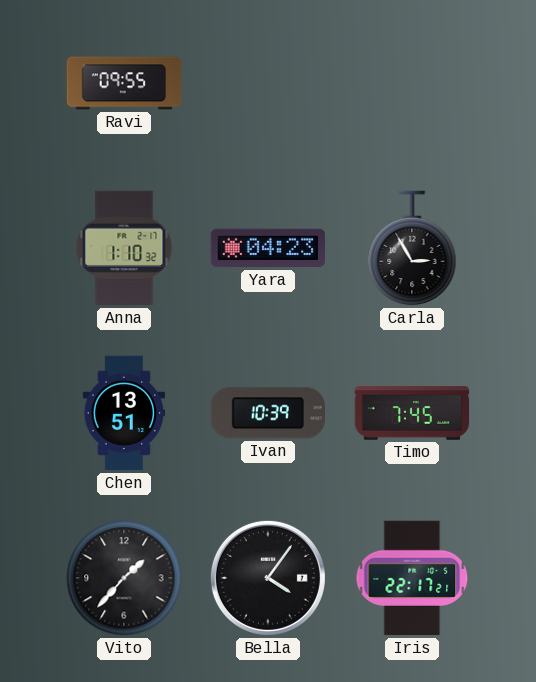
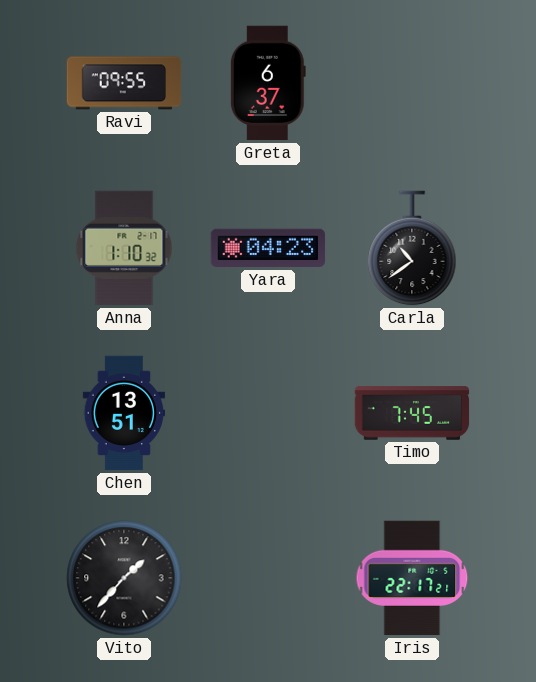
Greta: none -> 6:37 (268, 83)
Carla: 2:55 -> 10:39 (412, 248)
Ivan: 10:39 -> none (268, 413)
Bella: 4:06 -> none (268, 578)
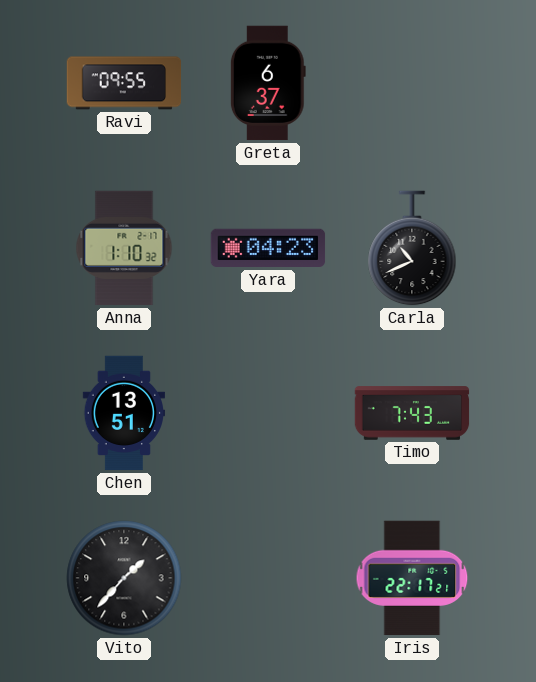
Carla: 10:39 -> 10:41 (412, 248)
Timo: 7:45 -> 7:43 (412, 413)
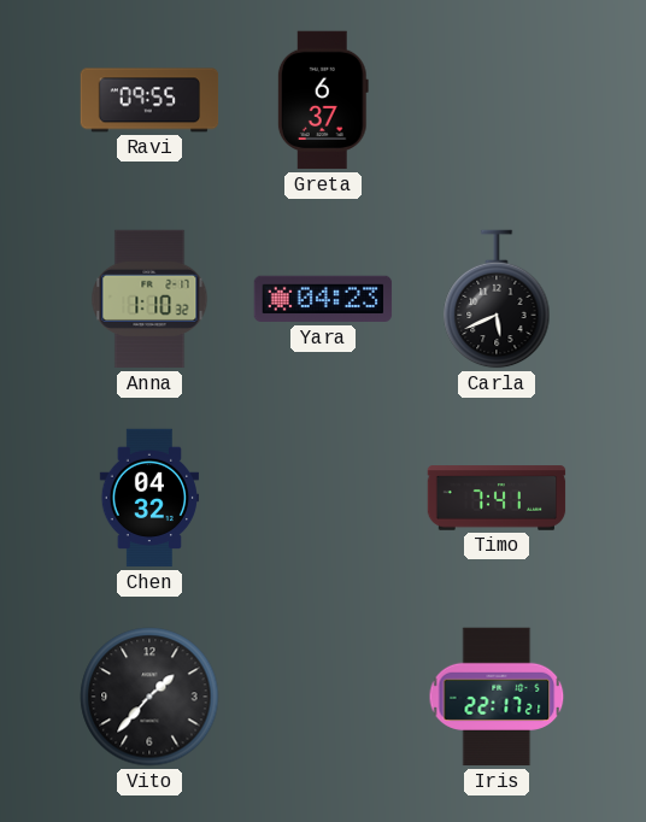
Carla: 10:41 -> 5:41 (497, 299)
Chen: 13:51 -> 04:32 (148, 498)
Timo: 7:43 -> 7:41 (497, 498)
